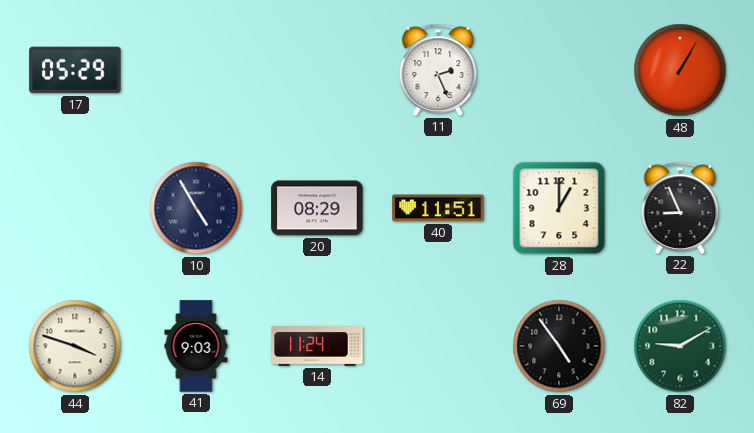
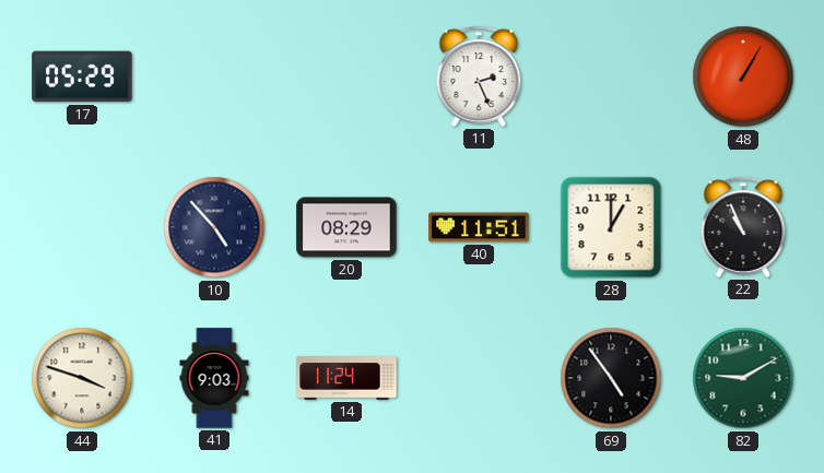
10: 4:55 -> 4:53 (214, 227)
22: 8:56 -> 10:56 (743, 227)
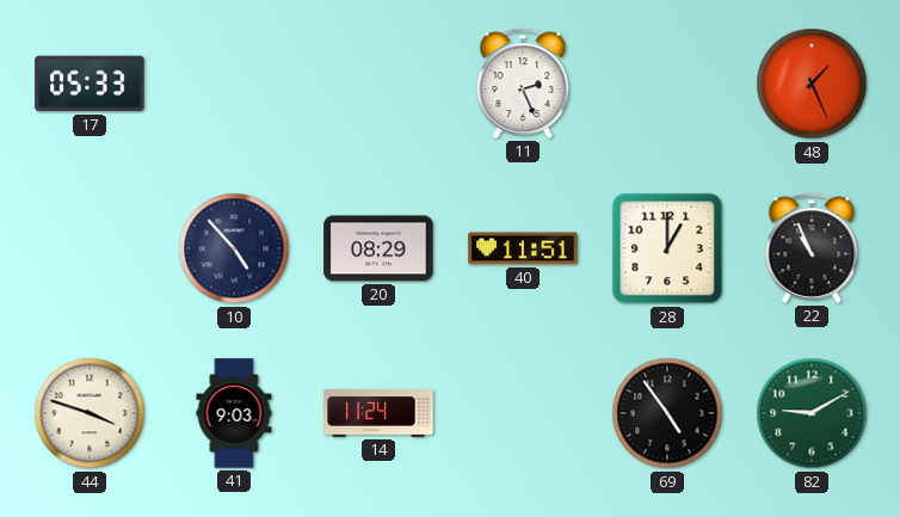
17: 05:29 -> 05:33 (90, 84)
48: 1:05 -> 1:26 (812, 84)
